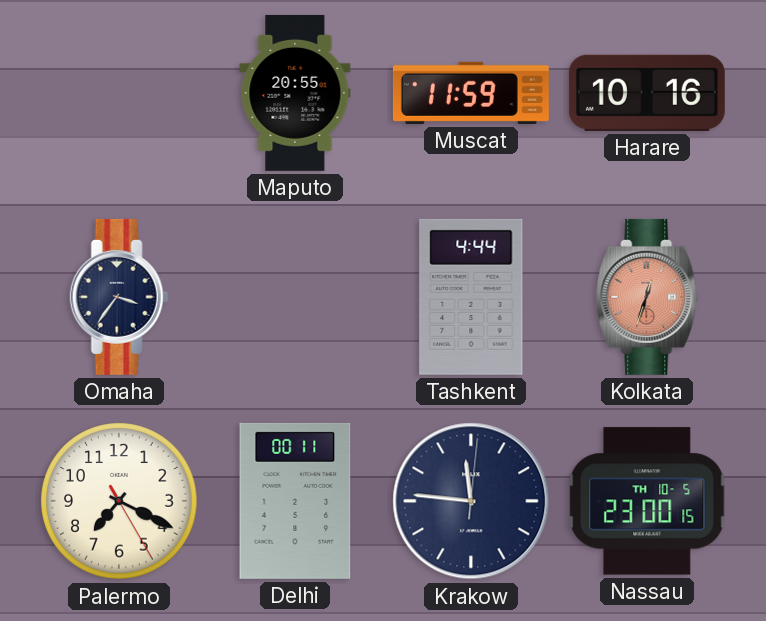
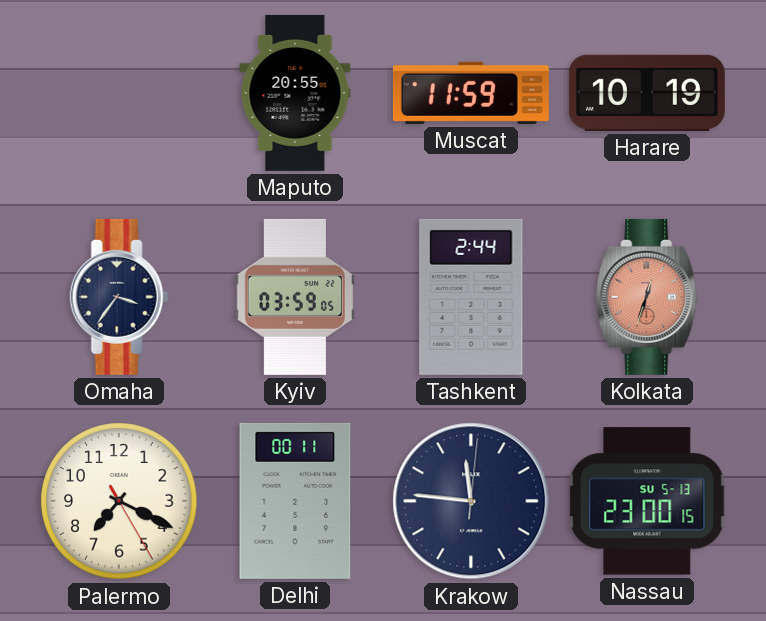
Harare: 10:16 -> 10:19 (647, 93)
Kyiv: none -> 03:59 (295, 297)
Tashkent: 4:44 -> 2:44 (471, 297)
Nassau date: TH 10-5 -> SU 5-13 (647, 501)
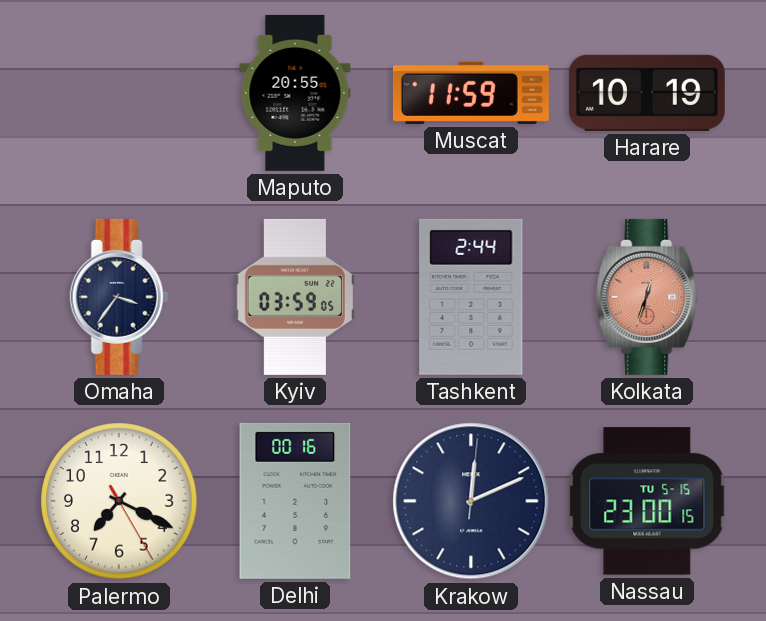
Delhi: 00:11 -> 00:16 (295, 501)
Krakow: 11:46 -> 12:11 (471, 501)
Nassau date: SU 5-13 -> TU 5-15 (647, 501)
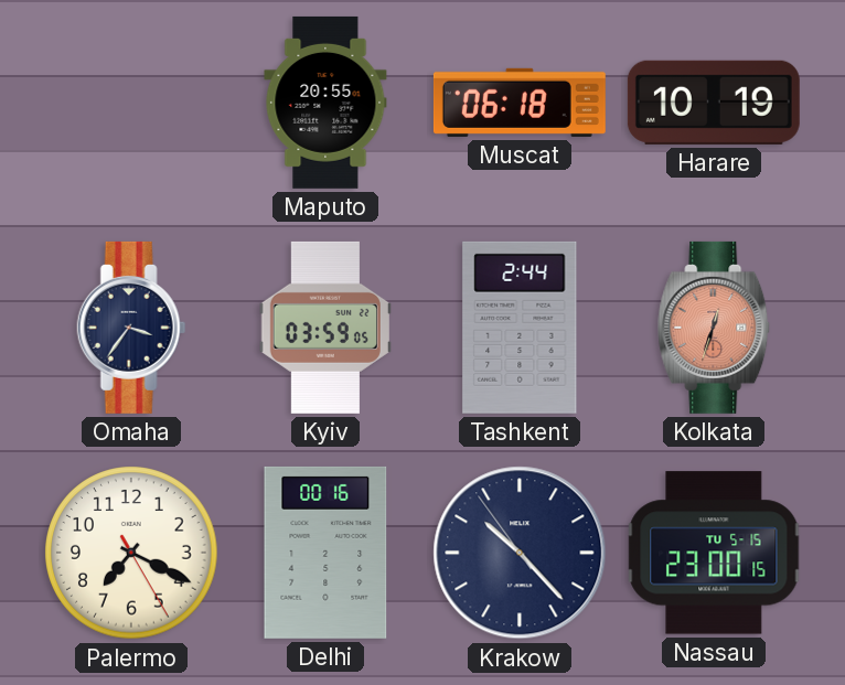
Muscat: 11:59 -> 06:18 (520, 103)
Krakow: 12:11 -> 10:22 (520, 553)
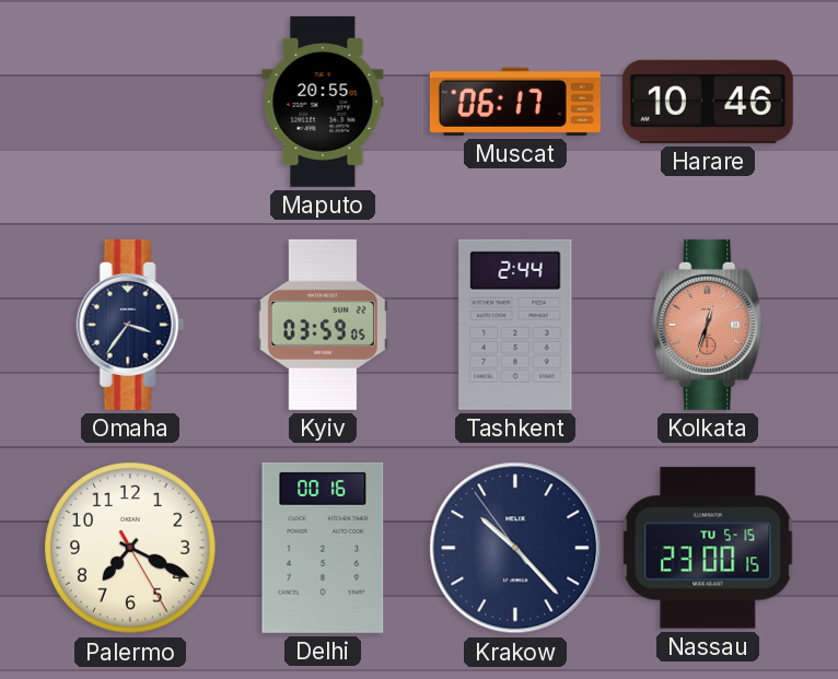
Muscat: 06:18 -> 06:17 (515, 102)
Harare: 10:19 -> 10:46 (708, 102)
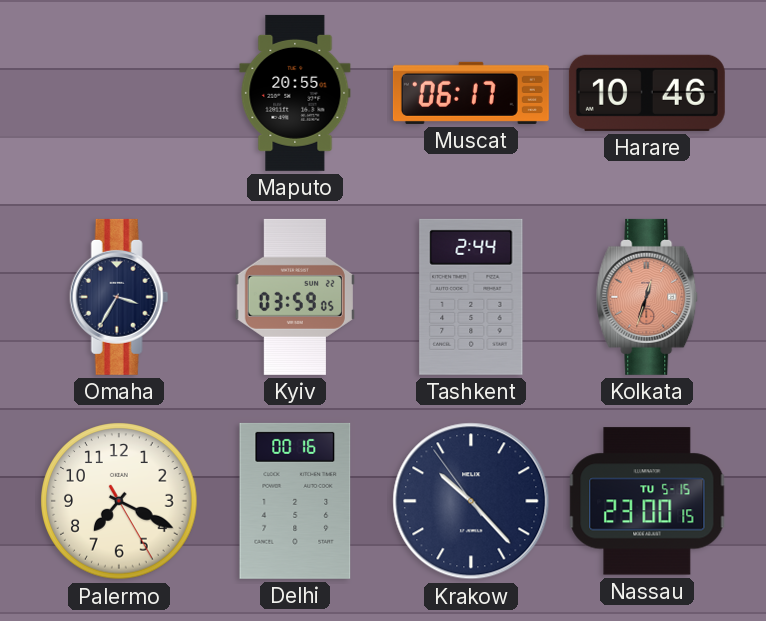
Omaha: 3:36 -> 3:35 (119, 297)
